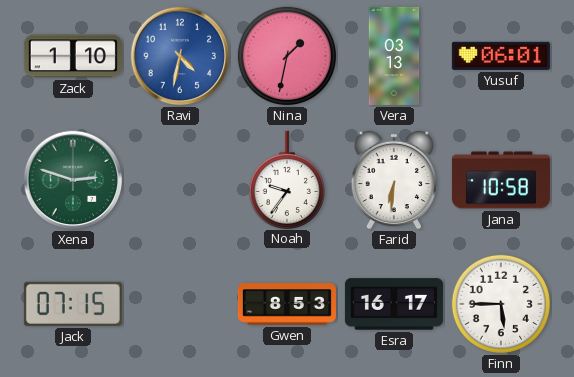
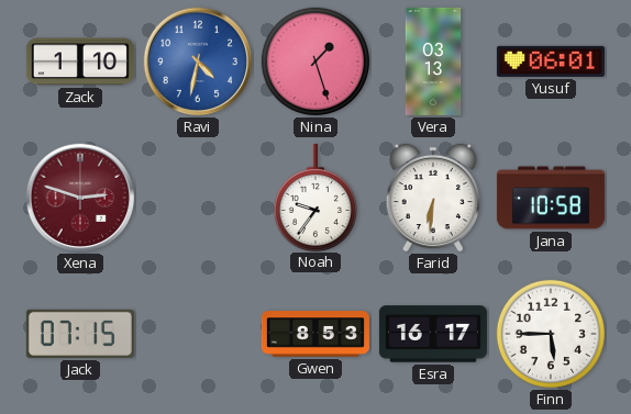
Nina: 1:32 -> 1:27 (315, 61)
Xena dial: green -> burgundy (80, 198)
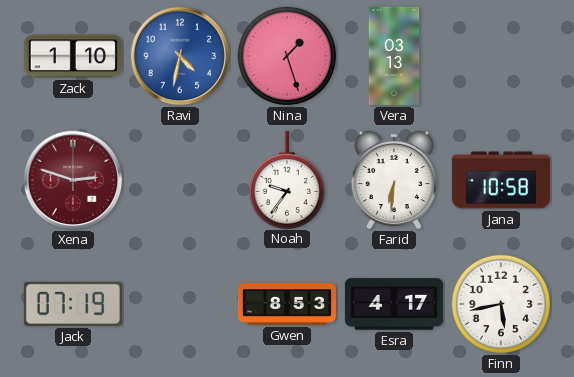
Yusuf: 06:01 -> none (551, 61)
Jack: 07:15 -> 07:19 (73, 304)
Esra: 16:17 -> 4:17 (394, 304)
Finn: 5:45 -> 5:43 (501, 304)
